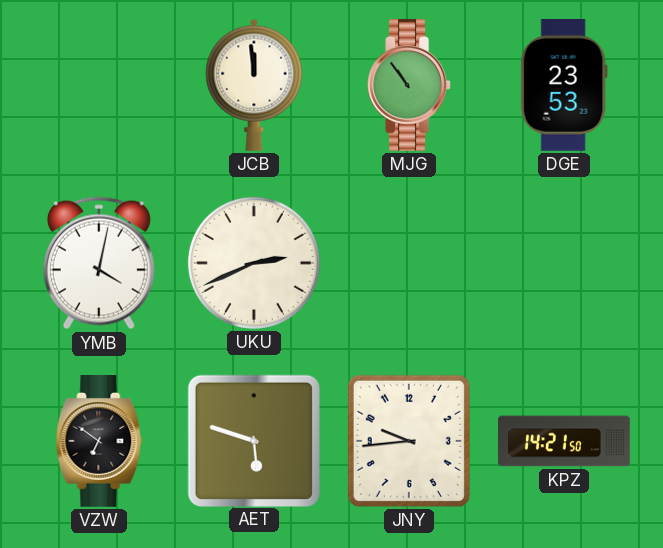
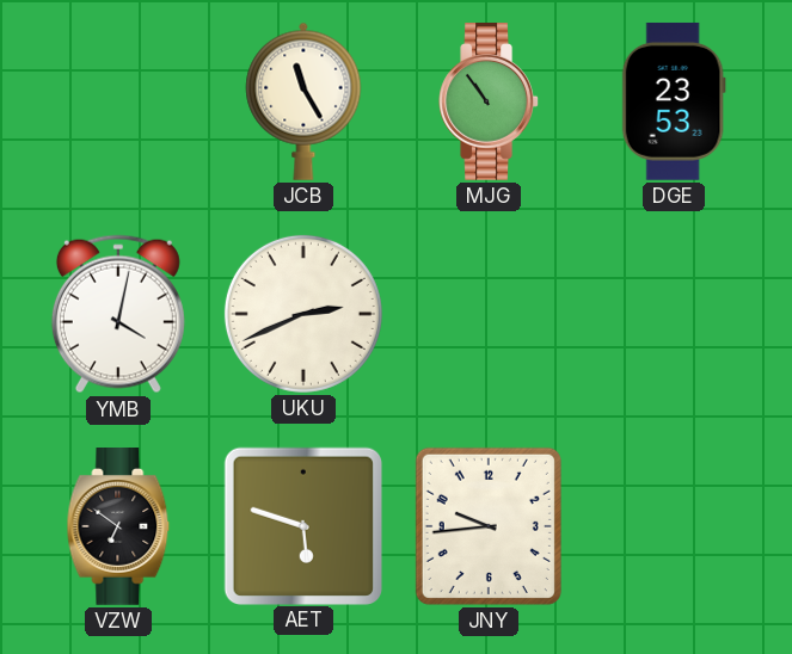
JCB: 11:59 -> 11:25 (303, 101)
KPZ: 14:21 -> none (564, 441)
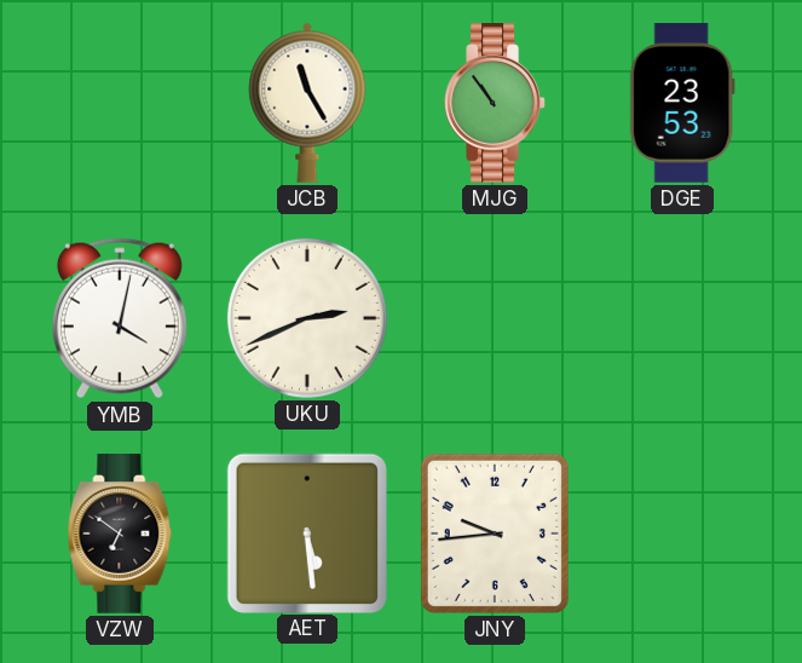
AET: 5:48 -> 5:29 (306, 532)
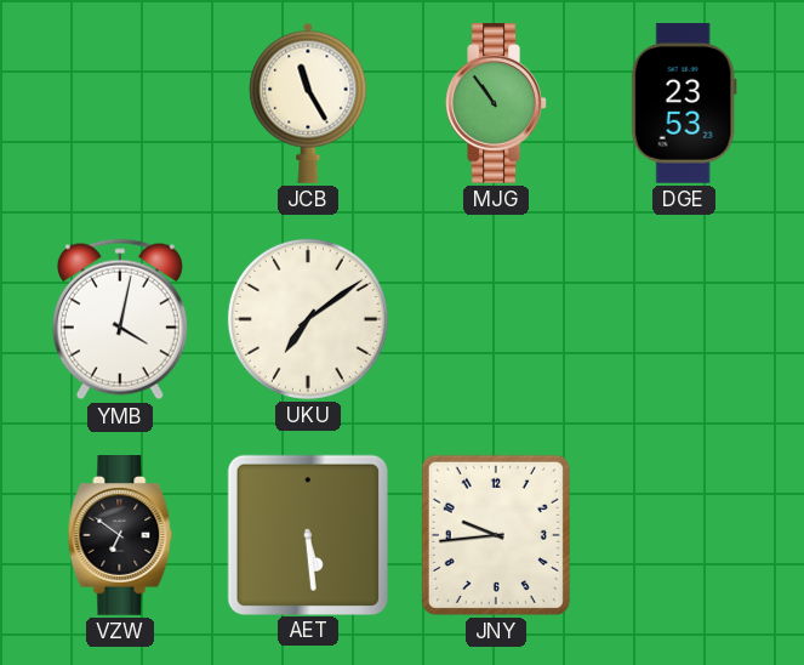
UKU: 2:41 -> 7:09 (308, 319)
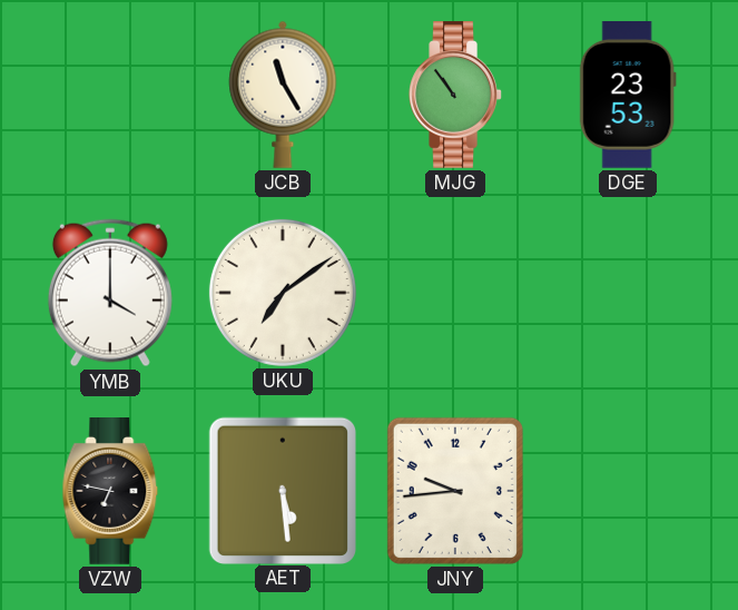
YMB: 4:02 -> 4:00 (110, 293)
VZW: 6:51 -> 6:47 (110, 492)
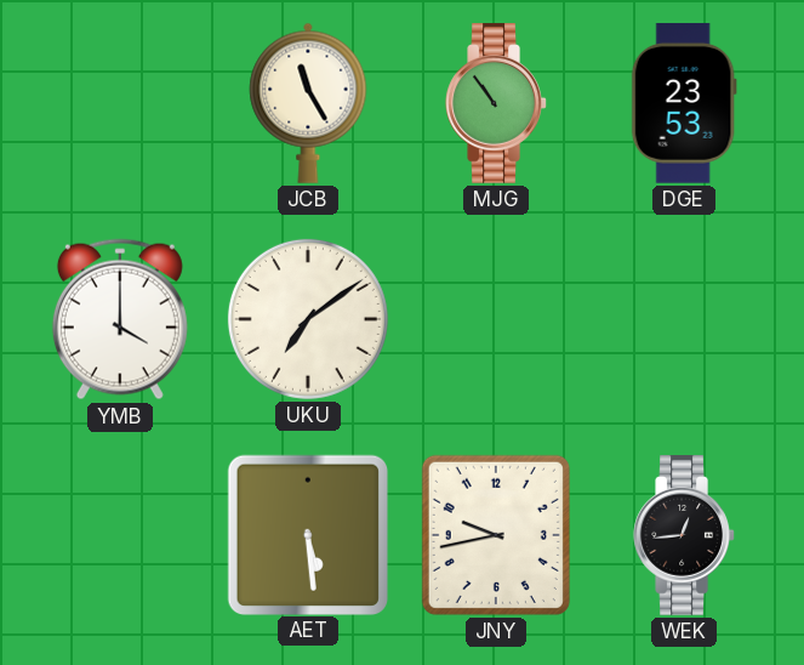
VZW: 6:47 -> none (110, 492)
JNY: 9:44 -> 9:43 (496, 535)
WEK: none -> 12:44 (684, 536)
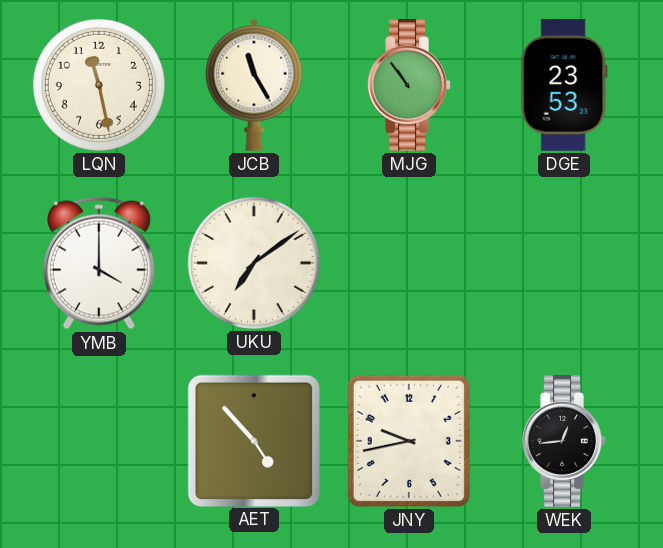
LQN: none -> 11:28 (99, 85)
AET: 5:29 -> 4:53 (253, 440)
